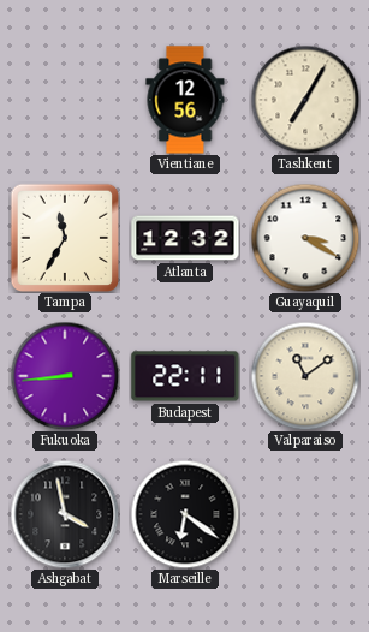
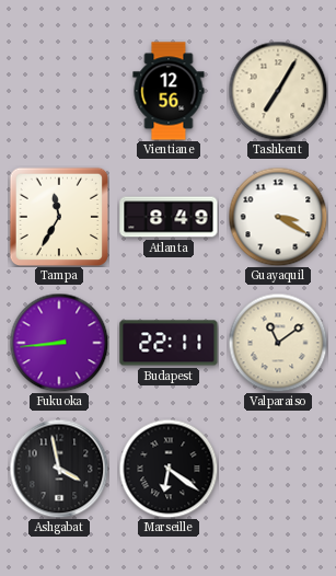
Atlanta: 12:32 -> 8:49 (169, 217)
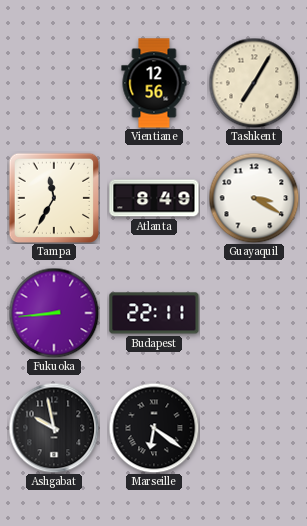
Valparaiso: 11:09 -> none (278, 343)
Ashgabat: 3:58 -> 9:58 (54, 428)
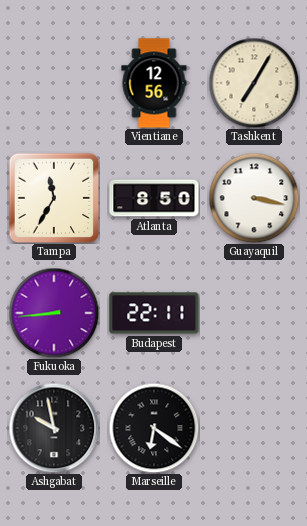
Atlanta: 8:49 -> 8:50 (154, 198)
Guayaquil: 3:20 -> 3:17 (254, 198)
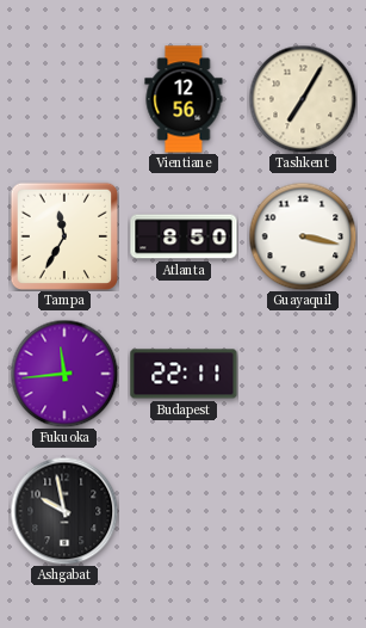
Fukuoka: 8:44 -> 11:44 (64, 374)
Marseille: 6:21 -> none (154, 428)
